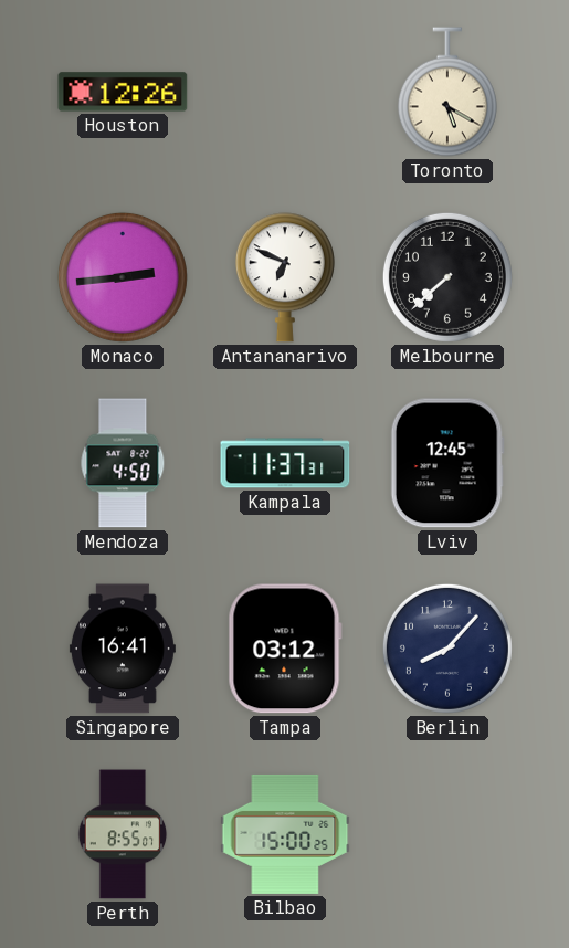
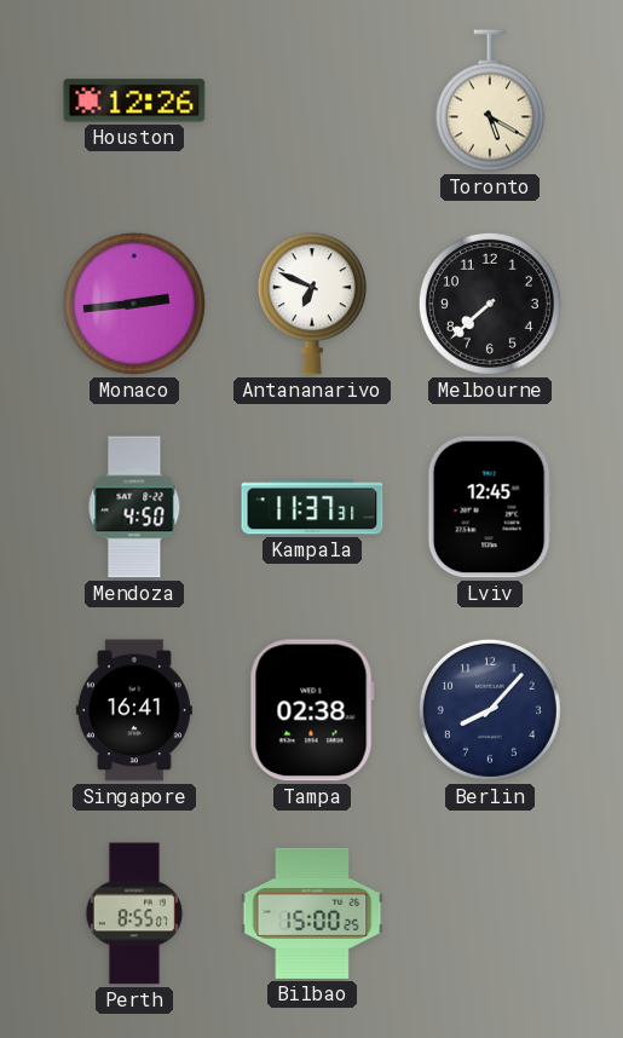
Tampa: 03:12 -> 02:38 (312, 710)
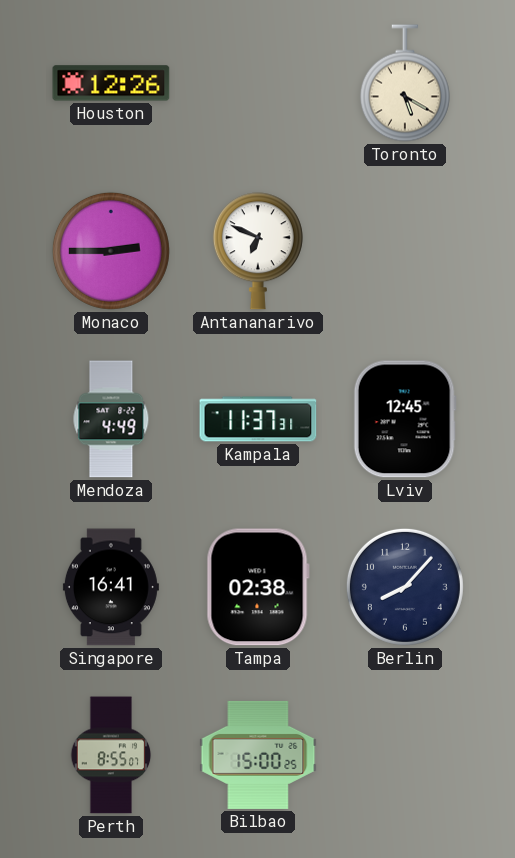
Monaco: 2:44 -> 2:45 (111, 251)
Melbourne: 7:38 -> none (490, 304)
Mendoza: 4:50 -> 4:49 (111, 419)
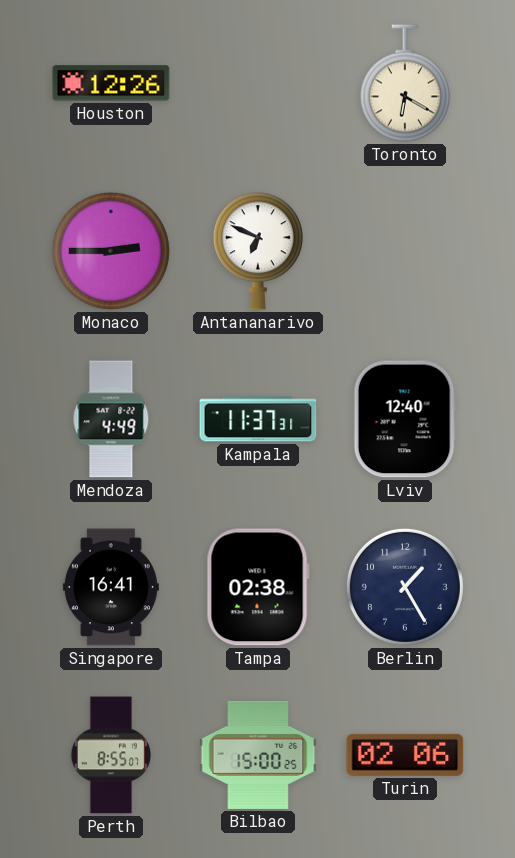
Toronto: 5:20 -> 6:20 (405, 83)
Lviv: 12:45 -> 12:40 (405, 419)
Berlin: 8:07 -> 1:25 (405, 587)
Turin: none -> 02:06 (405, 755)
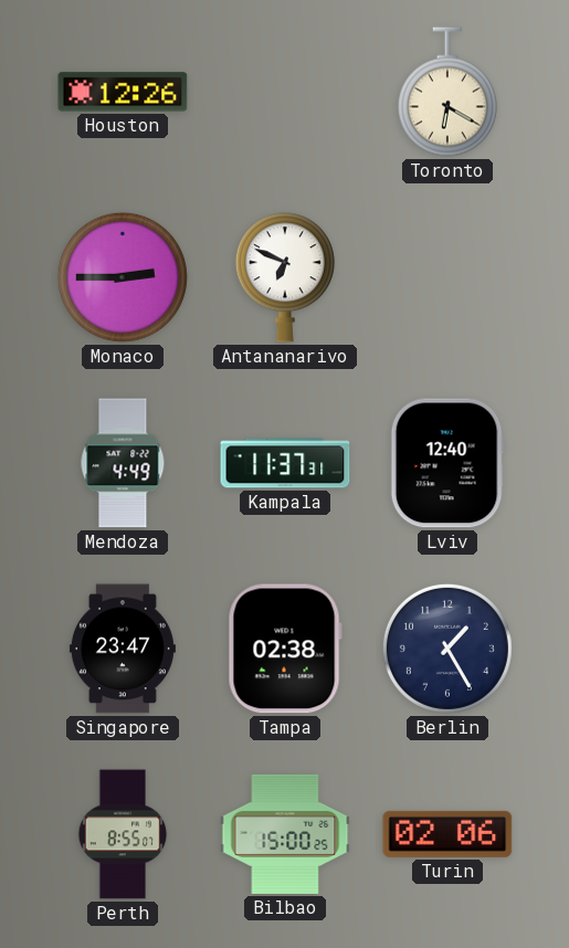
Singapore: 16:41 -> 23:47 (123, 649)
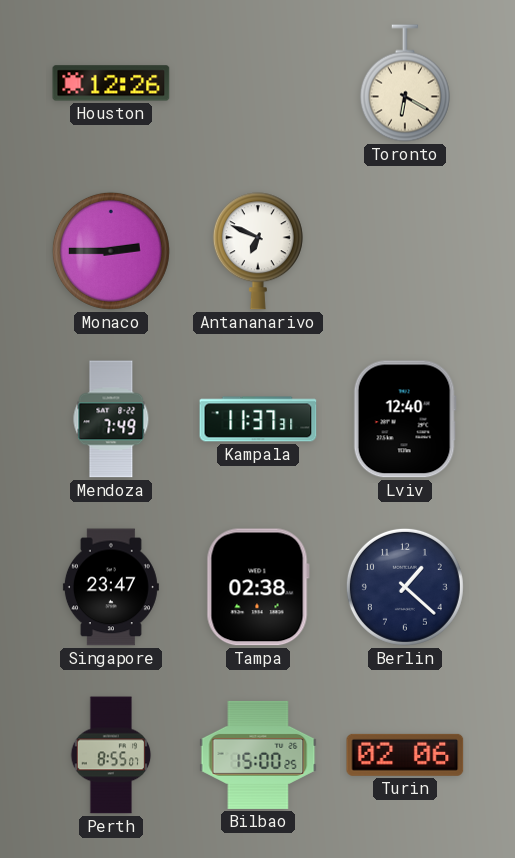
Mendoza: 4:49 -> 7:49 (111, 419)
Berlin: 1:25 -> 1:22 (405, 587)
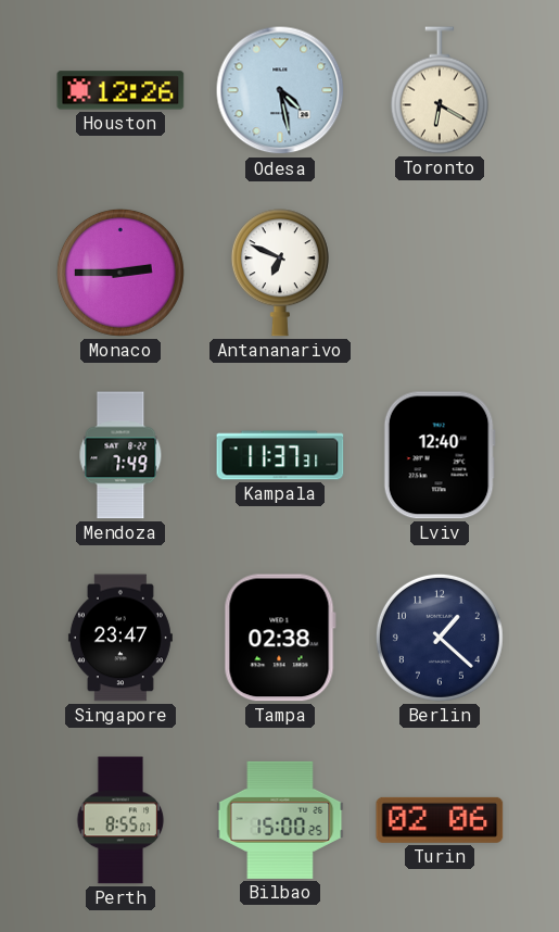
Odesa: none -> 4:28 (280, 90)
